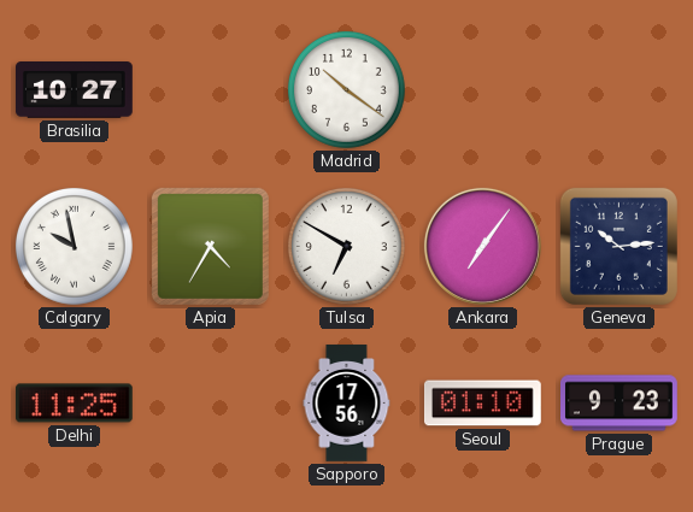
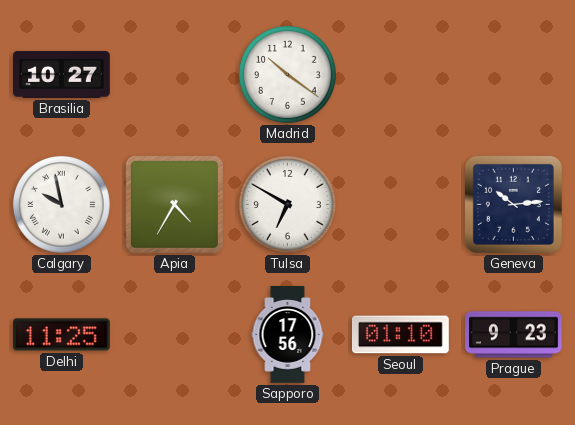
Ankara: 7:06 -> none (482, 246)
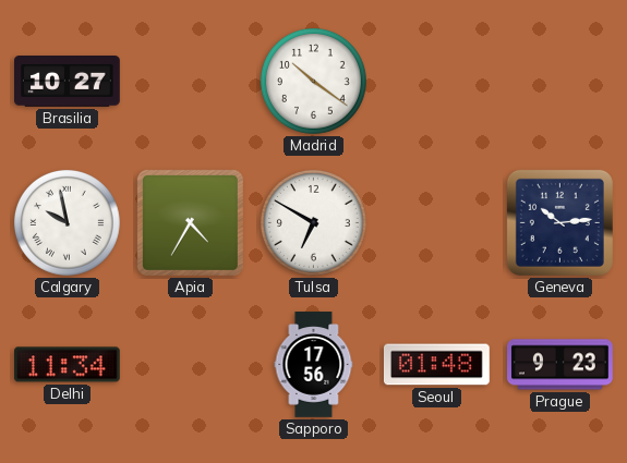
Delhi: 11:25 -> 11:34 (68, 365)
Seoul: 01:10 -> 01:48 (436, 365)
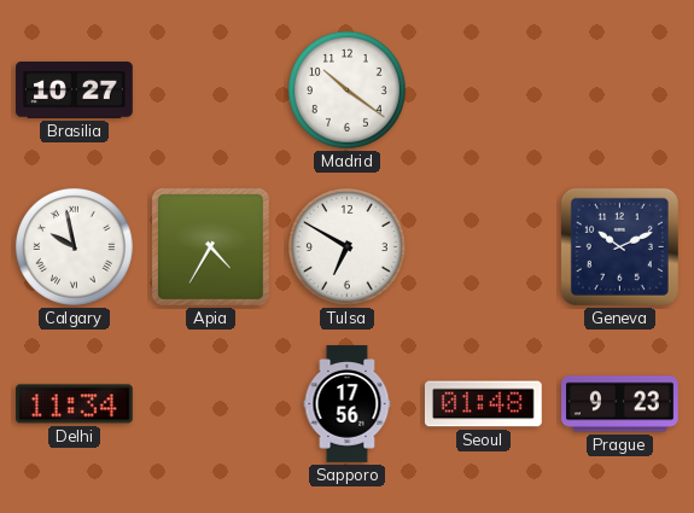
Geneva: 10:14 -> 10:11 (619, 246)
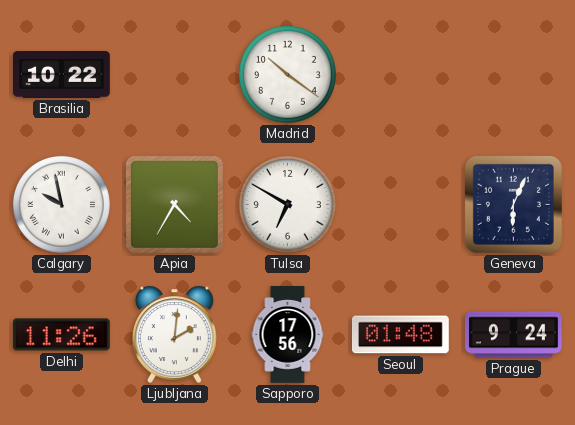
Brasilia: 10:27 -> 10:22 (62, 75)
Geneva: 10:11 -> 6:04 (513, 204)
Delhi: 11:34 -> 11:26 (62, 335)
Ljubljana: none -> 2:01 (174, 334)
Prague: 9:23 -> 9:24 (514, 335)
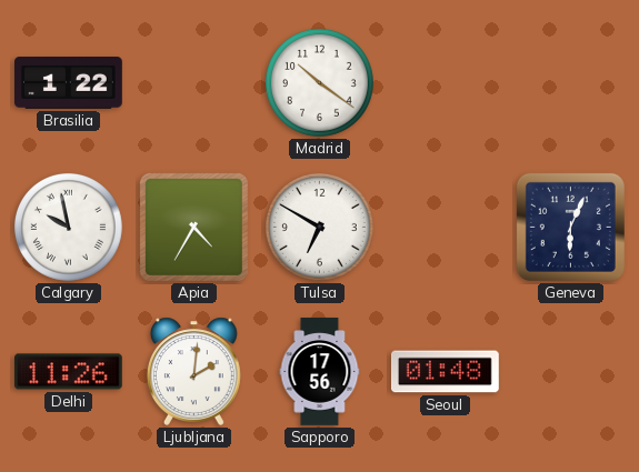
Brasilia: 10:22 -> 1:22 (69, 83)
Prague: 9:24 -> none (514, 335)
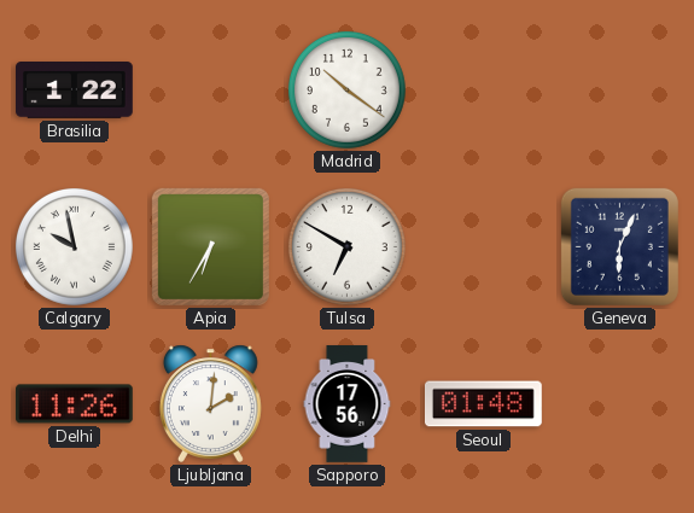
Apia: 4:35 -> 6:35 (210, 246)
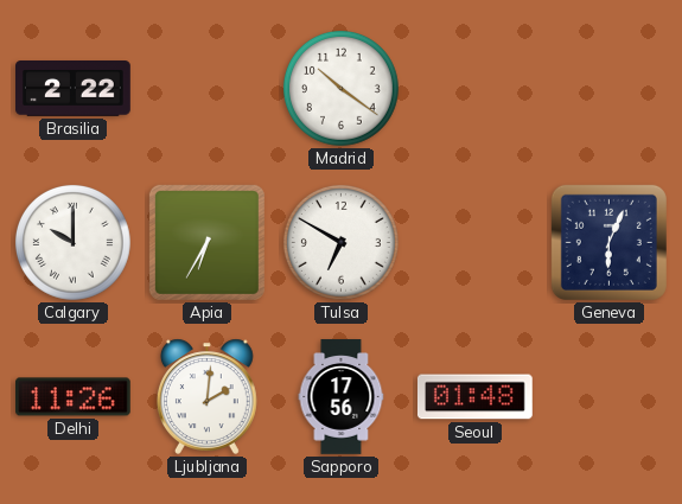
Brasilia: 1:22 -> 2:22 (74, 89)
Calgary: 9:58 -> 10:00 (72, 242)
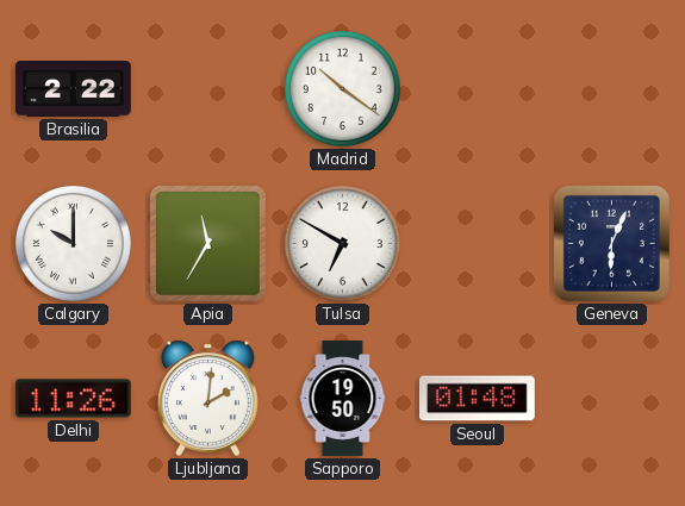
Apia: 6:35 -> 11:35 (207, 243)
Sapporo: 17:56 -> 19:50 (343, 399)
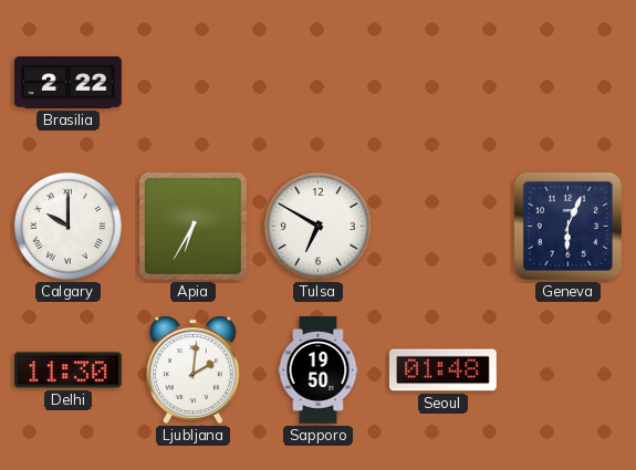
Madrid: 10:21 -> none (342, 88)
Apia: 11:35 -> 6:35 (192, 226)
Delhi: 11:26 -> 11:30 (69, 370)
